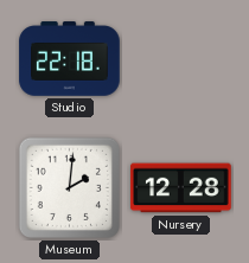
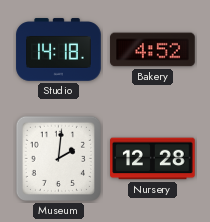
Studio: 22:18 -> 14:18 (59, 50)
Bakery: none -> 4:52 (153, 50)
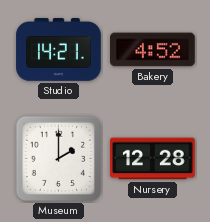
Studio: 14:18 -> 14:21 (59, 50)
Museum: 2:01 -> 2:00 (58, 158)
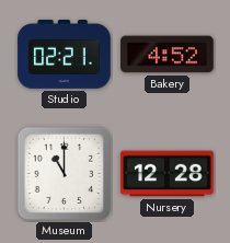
Studio: 14:21 -> 02:21 (65, 55)
Museum: 2:00 -> 11:00 (64, 173)
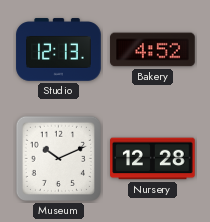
Studio: 02:21 -> 12:13 (59, 50)
Museum: 11:00 -> 10:11 (58, 158)
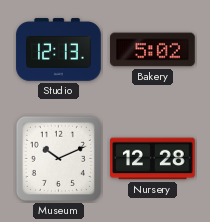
Bakery: 4:52 -> 5:02 (153, 50)
